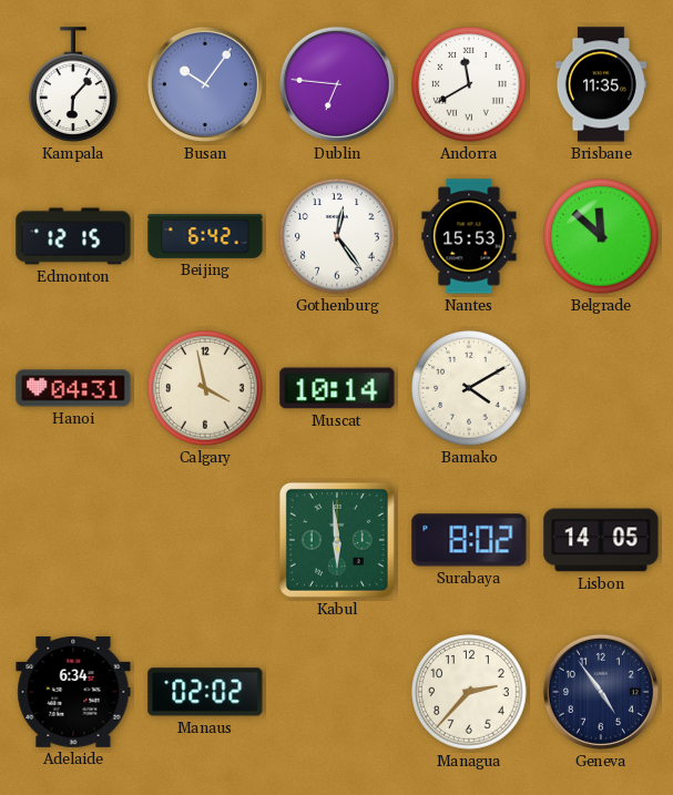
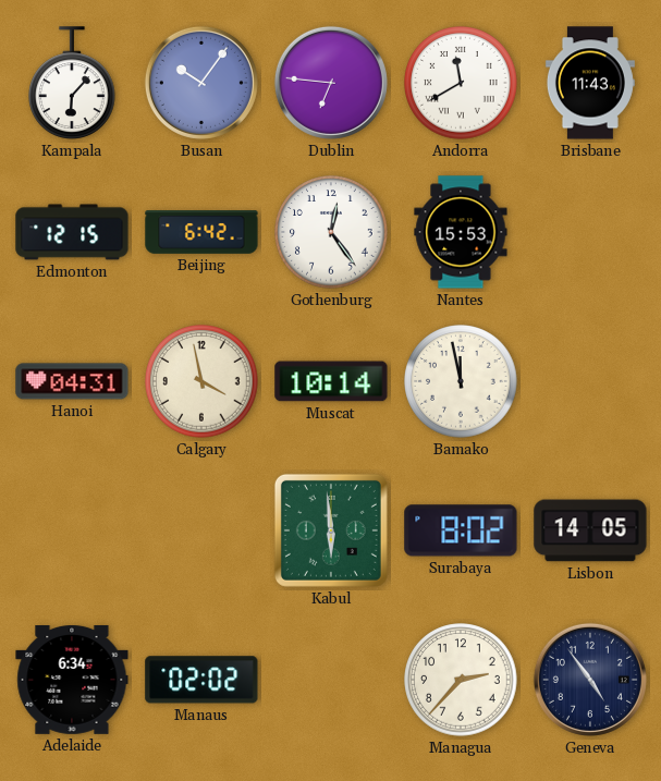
Brisbane: 11:35 -> 11:43 (590, 83)
Belgrade: 11:52 -> none (601, 236)
Bamako: 4:10 -> 11:58 (461, 381)
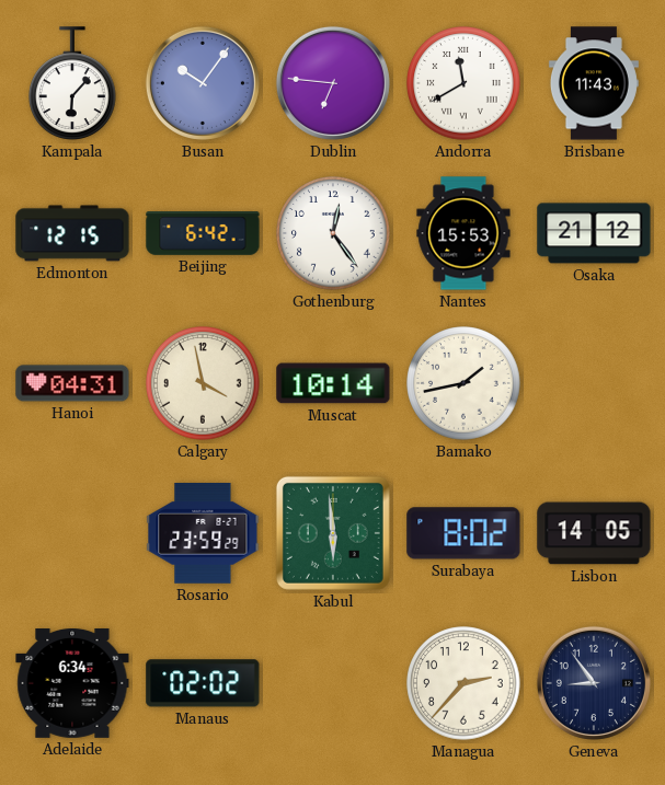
Osaka: none -> 21:12 (594, 233)
Bamako: 11:58 -> 1:43 (463, 383)
Rosario: none -> 23:59 (203, 534)
Geneva: 4:54 -> 8:54 (594, 683)
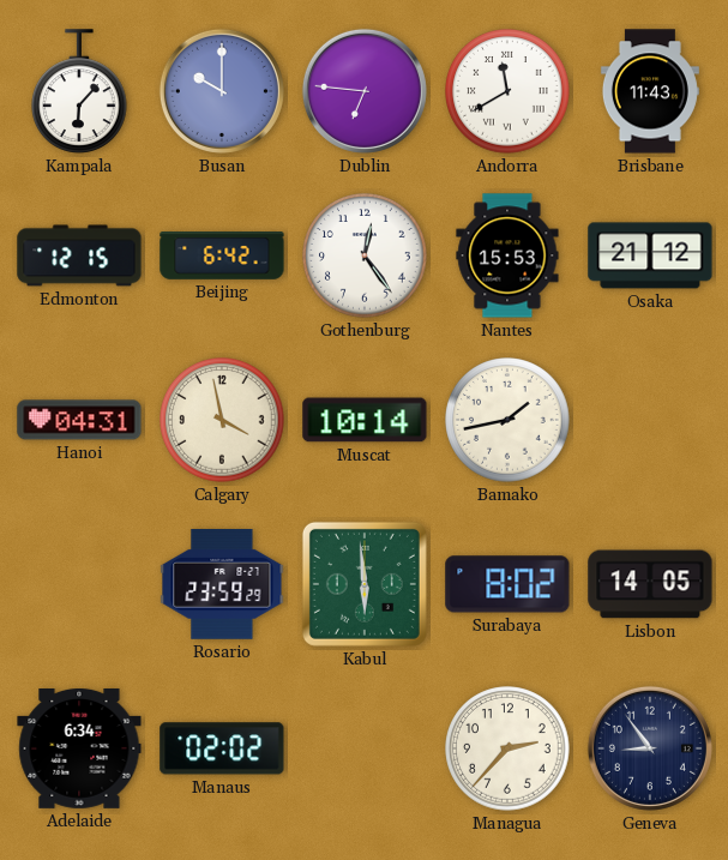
Busan: 10:06 -> 10:00 (222, 91)
